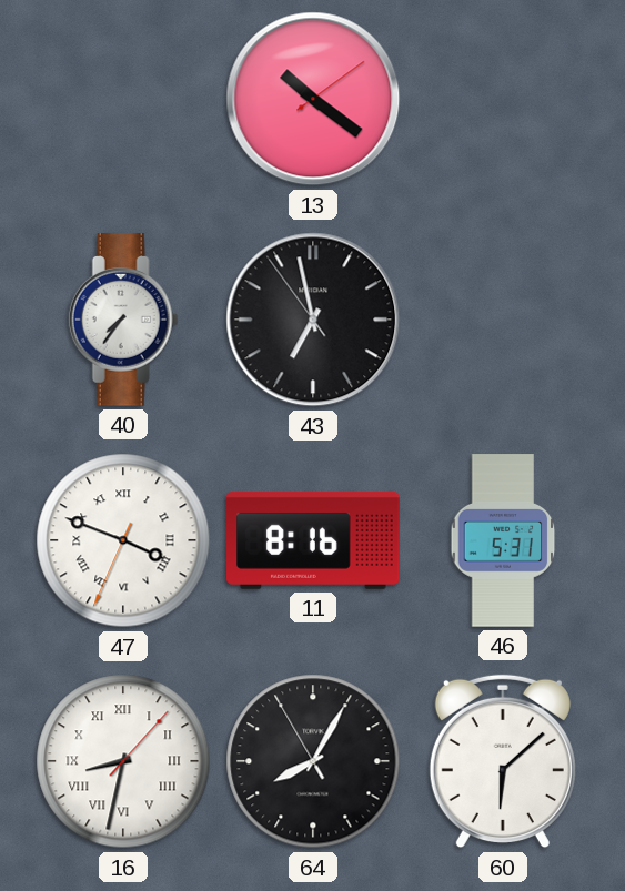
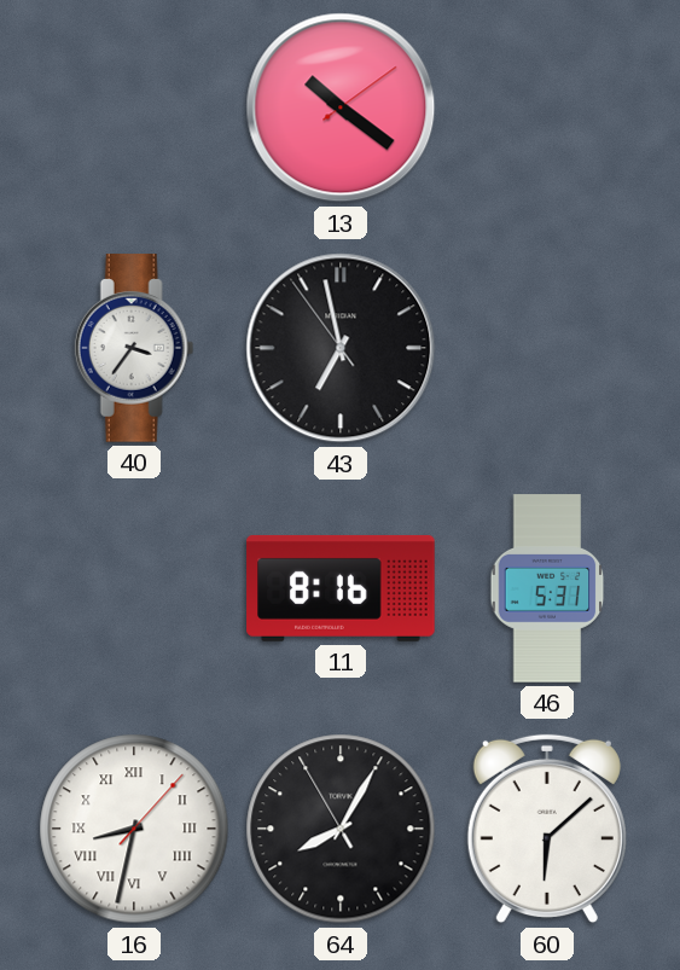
40: 7:36 -> 3:36 (134, 348)
47: 3:48 -> none (123, 540)
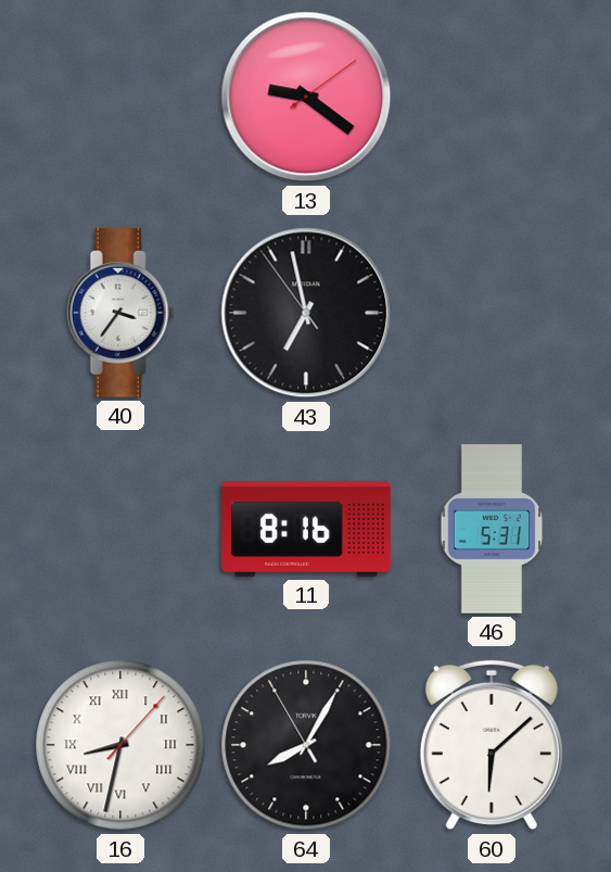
13: 10:21 -> 9:21 (306, 97)
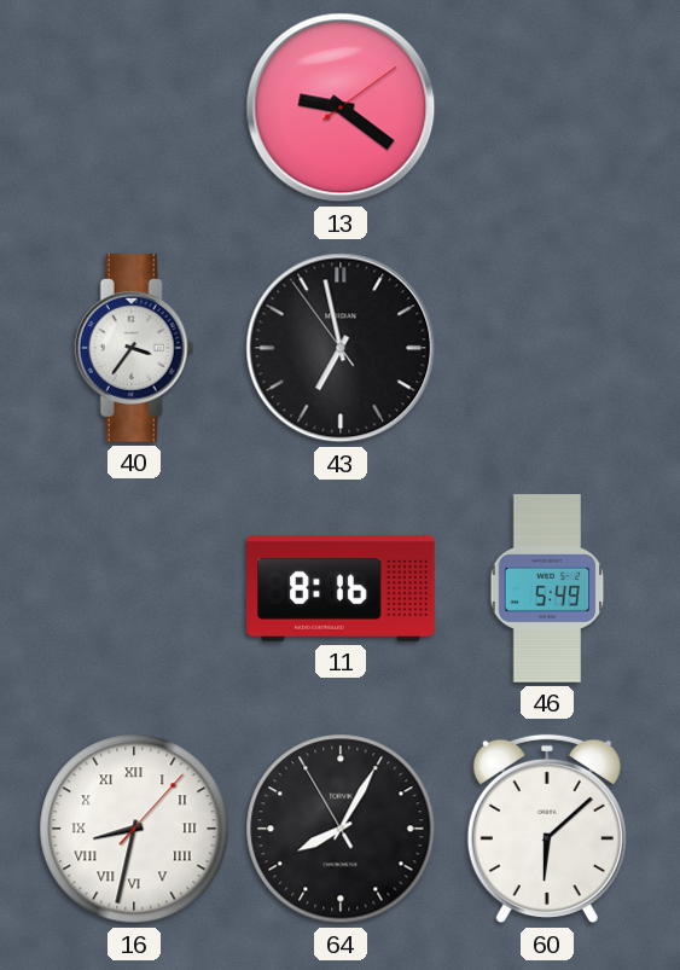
46: 5:31 -> 5:49 (547, 588)
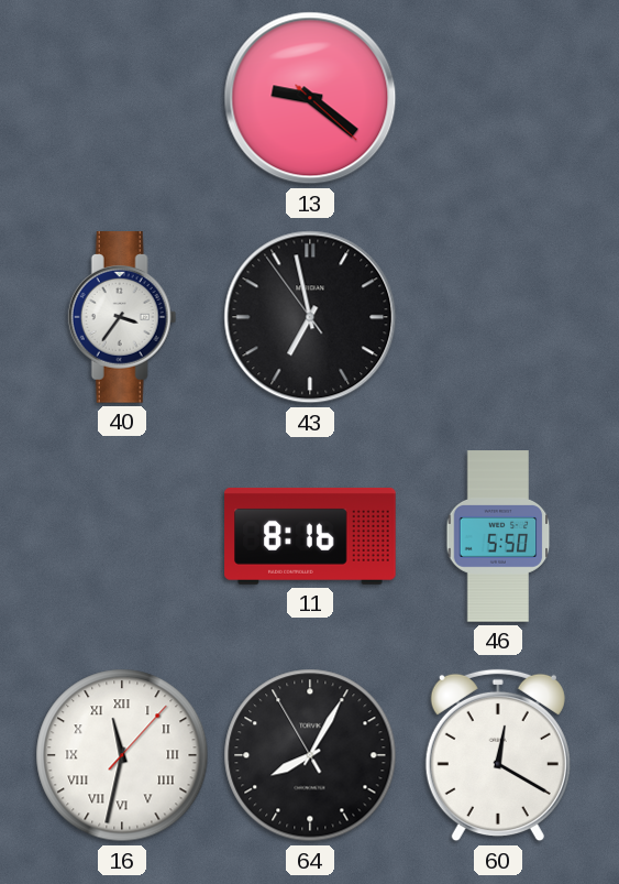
13: 9:21:09 -> 9:21:22 (310, 98)
46: 5:49 -> 5:50 (498, 536)
16: 8:32 -> 11:32 (122, 755)
60: 6:08 -> 12:20 (498, 755)
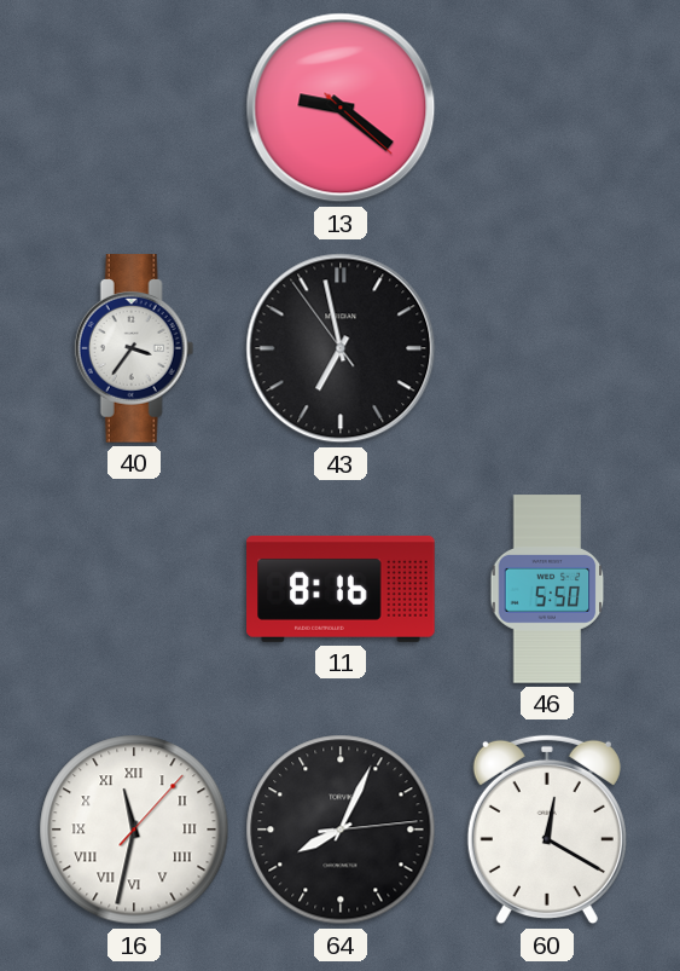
64: 8:04:55 -> 8:04:14 (341, 830)
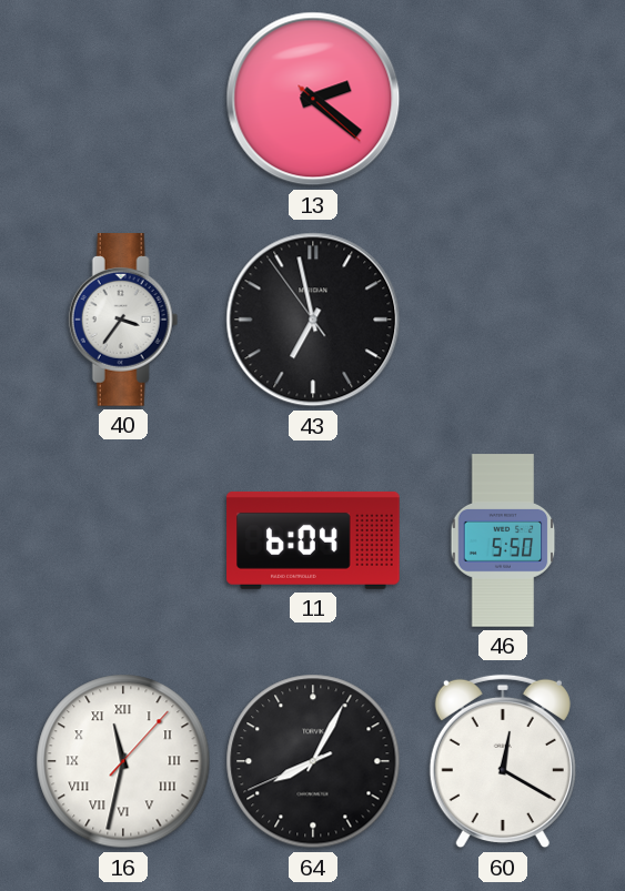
13: 9:21 -> 2:21 (313, 99)
11: 8:16 -> 6:04 (313, 540)
64: 8:04:14 -> 8:04:41 (313, 761)
